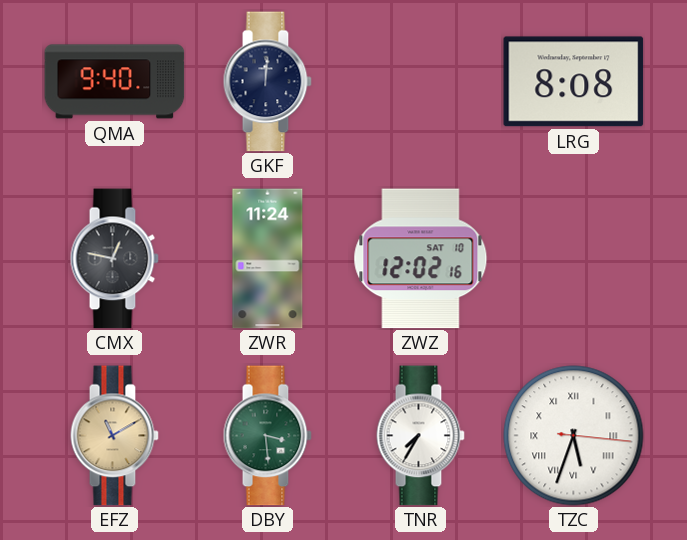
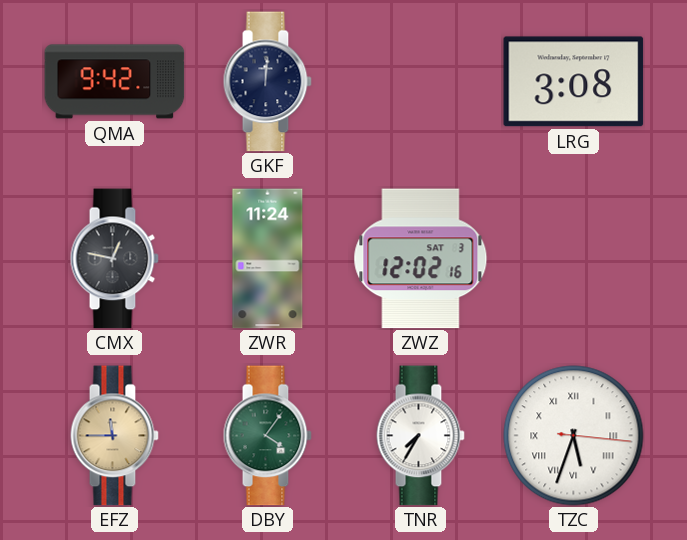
QMA: 9:40 -> 9:42 (115, 82)
LRG: 8:08 -> 3:08 (574, 82)
ZWZ date: SAT 10 -> SAT 3 (421, 259)
EFZ: 11:10 -> 11:45 (114, 436)
DBY: 3:29 -> 4:06 (267, 436)
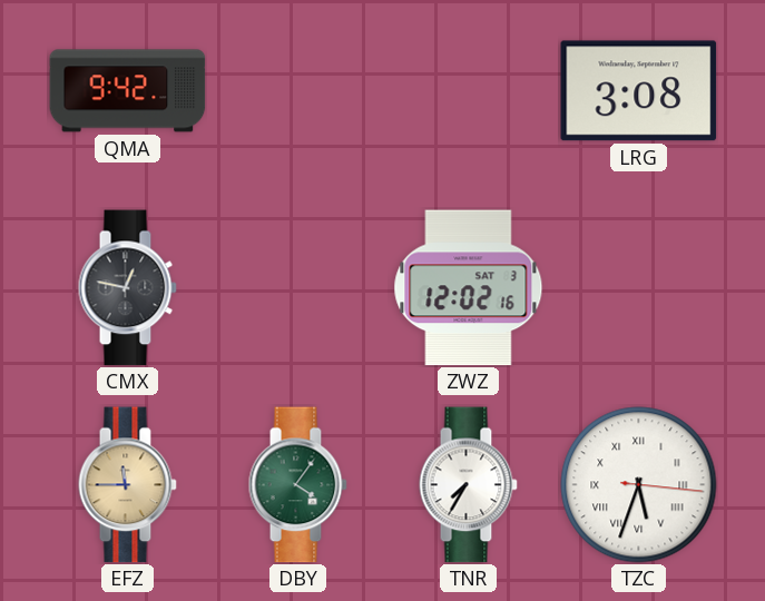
GKF: 12:01 -> none (267, 82)
ZWR: 11:24 -> none (268, 259)
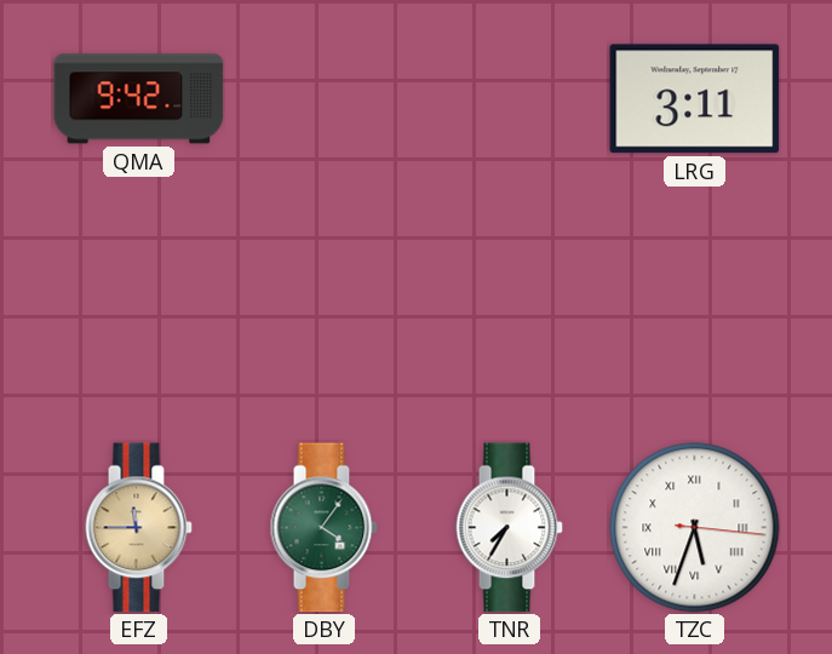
LRG: 3:08 -> 3:11 (695, 99)
CMX: 12:47 -> none (127, 288)
ZWZ: 12:02 -> none (469, 288)
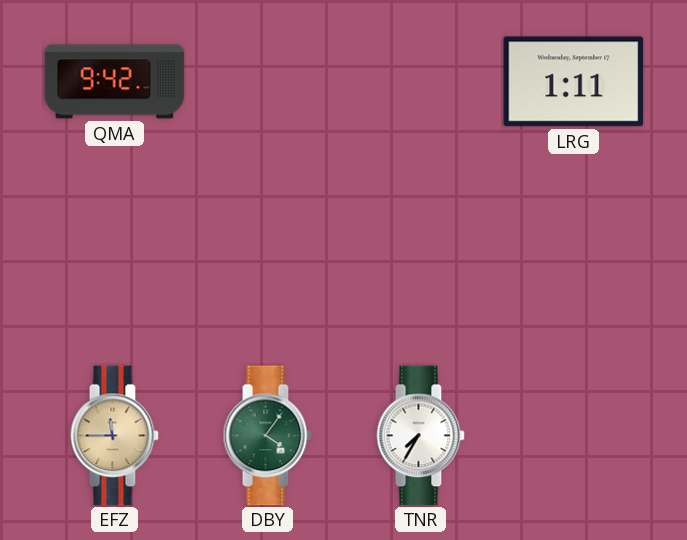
LRG: 3:11 -> 1:11 (574, 82)
TZC: 5:33 -> none (695, 528)
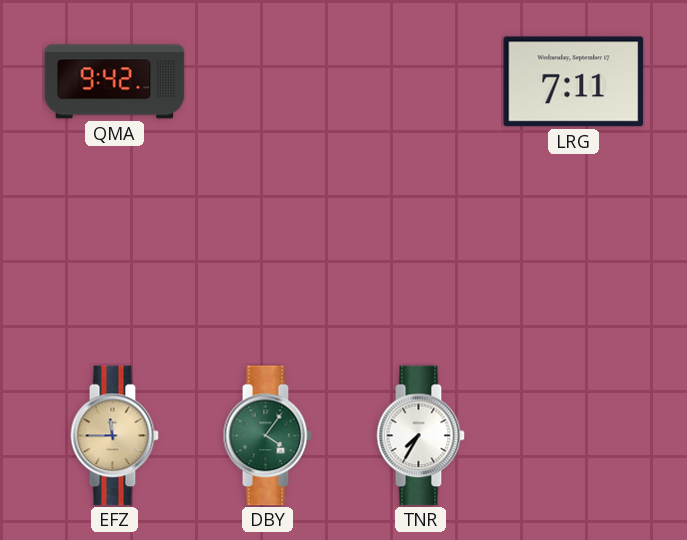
LRG: 1:11 -> 7:11 (574, 82)
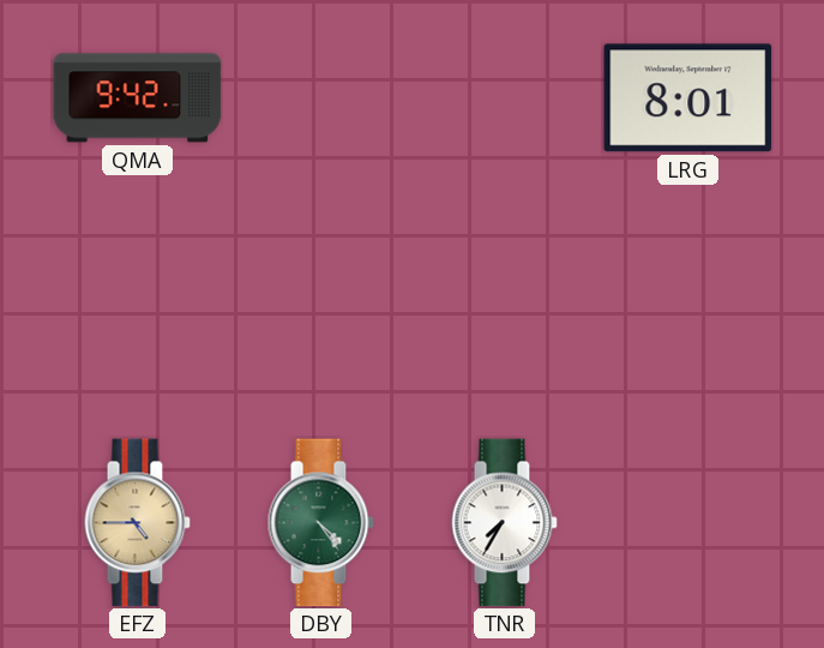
LRG: 7:11 -> 8:01 (688, 98)
EFZ: 11:45 -> 4:45 (137, 523)
DBY: 4:06 -> 4:24 (320, 523)
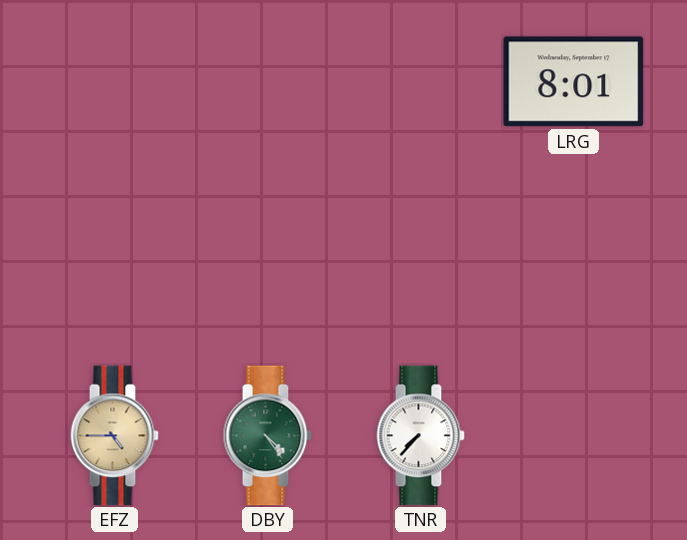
QMA: 9:42 -> none (138, 98)
TNR: 7:35 -> 7:37 (420, 436)
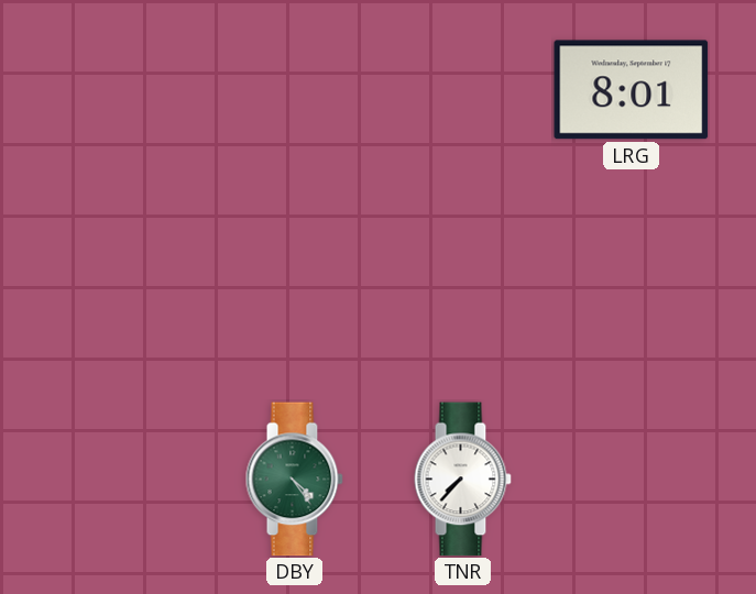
EFZ: 4:45 -> none (114, 436)
